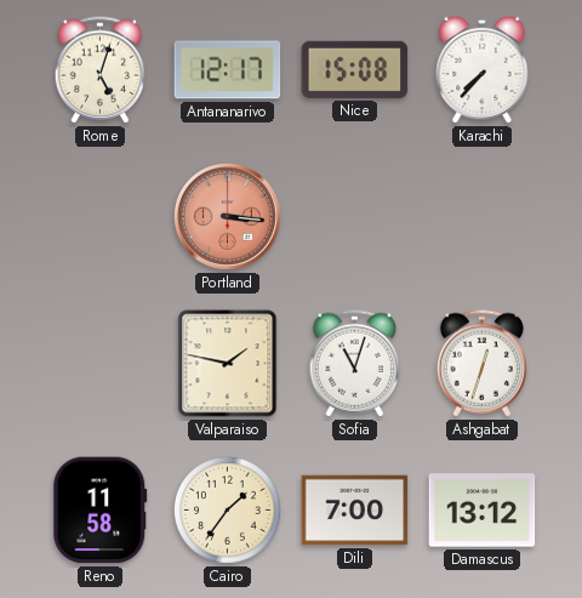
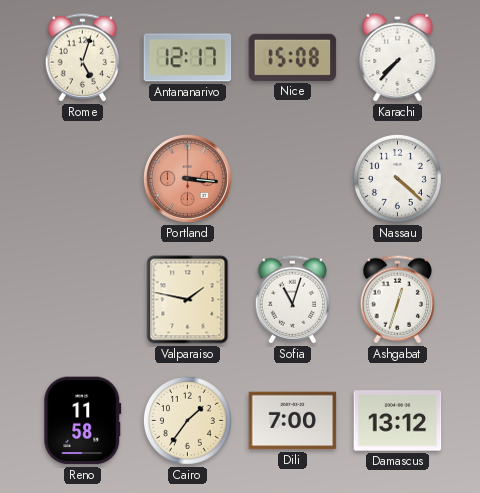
Nassau: none -> 4:22 (397, 178)
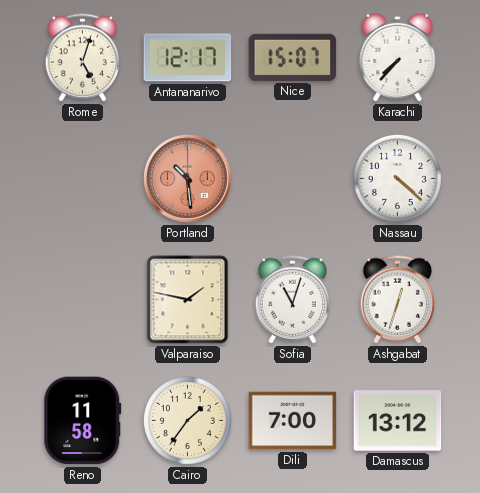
Nice: 15:08 -> 15:07 (293, 57)
Portland: 3:16 -> 10:29 (188, 179)
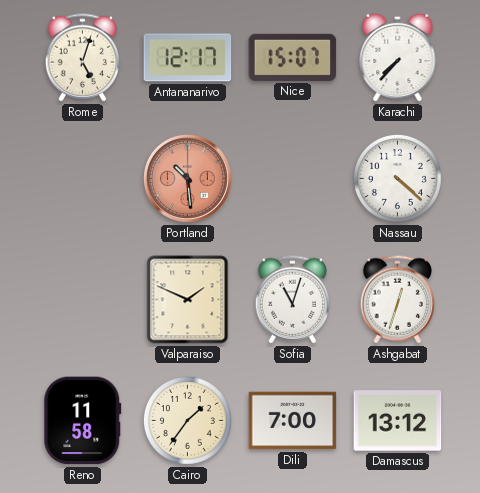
Valparaiso: 1:47 -> 1:49 (188, 300)
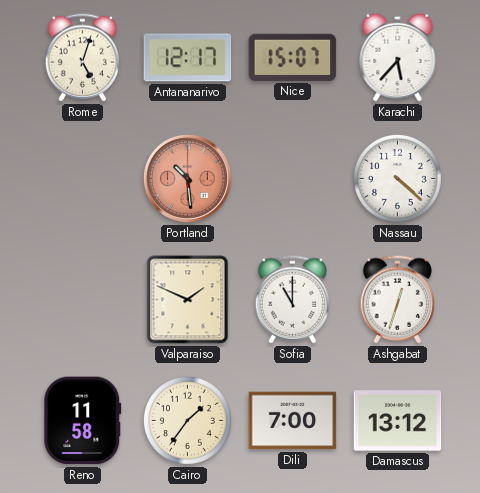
Karachi: 7:37 -> 5:37 (398, 57)
Sofia: 11:03 -> 11:00 (292, 300)
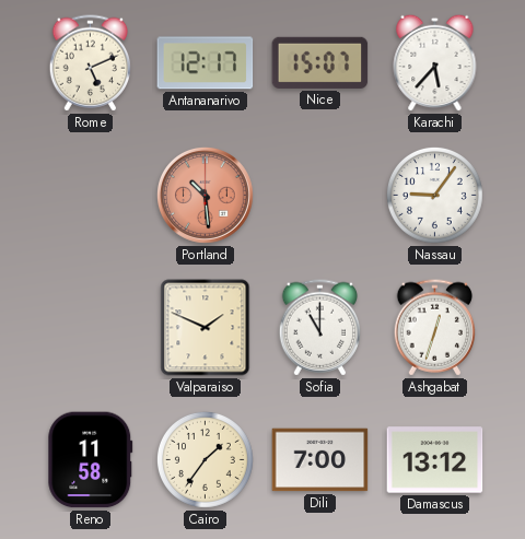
Rome: 5:03 -> 5:11 (90, 63)
Nassau: 4:22 -> 9:06 (434, 195)
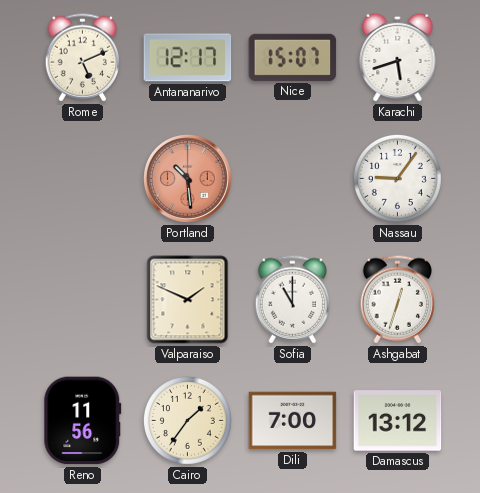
Karachi: 5:37 -> 5:42 (398, 57)
Reno: 11:58 -> 11:56 (83, 421)
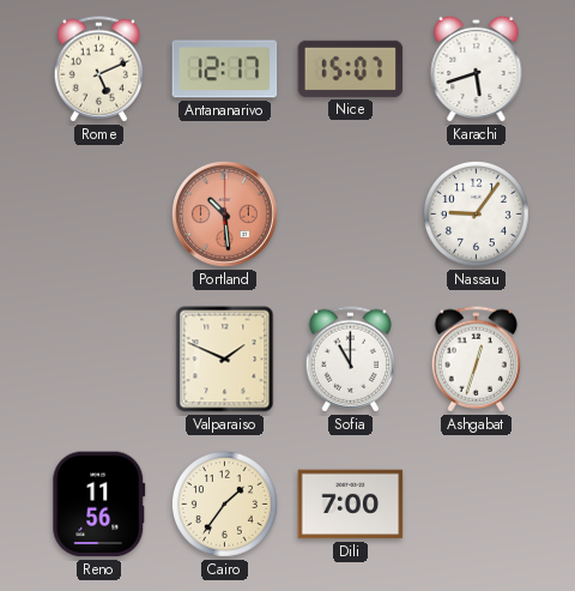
Damascus: 13:12 -> none (398, 421)
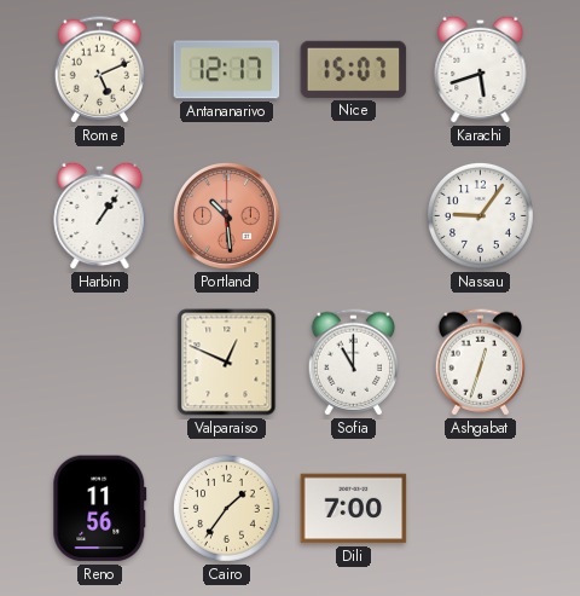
Harbin: none -> 1:06 (100, 215)
Valparaiso: 1:49 -> 12:49 (227, 363)
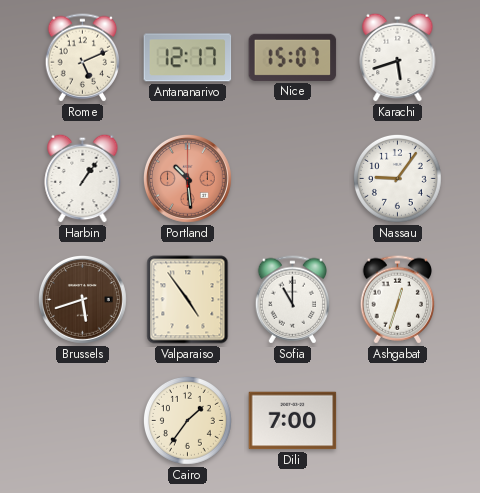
Brussels: none -> 5:42 (83, 300)
Valparaiso: 12:49 -> 4:54 (188, 300)
Reno: 11:56 -> none (100, 509)
